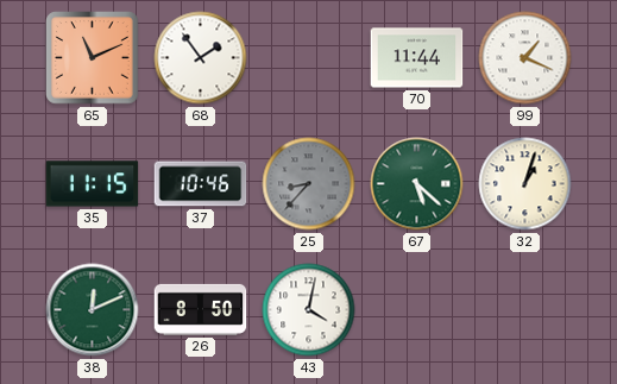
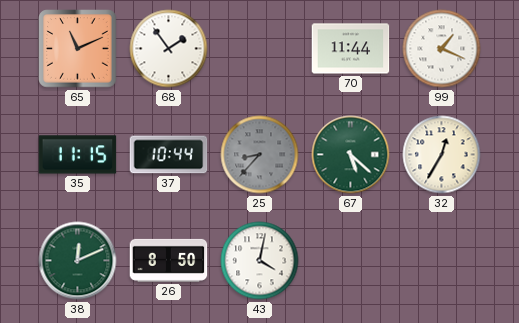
37: 10:46 -> 10:44 (169, 155)
32: 1:03 -> 12:35 (442, 155)
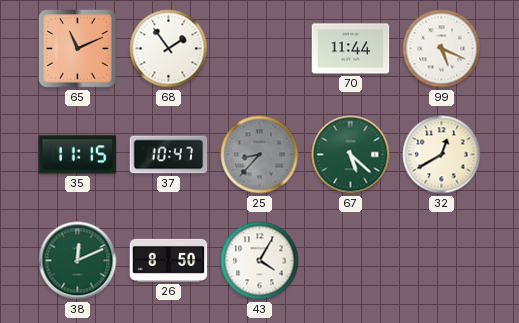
99: 1:19 -> 5:19 (442, 49)
37: 10:44 -> 10:47 (169, 155)
32: 12:35 -> 12:40 (442, 155)
43: 4:02 -> 4:05 (260, 261)
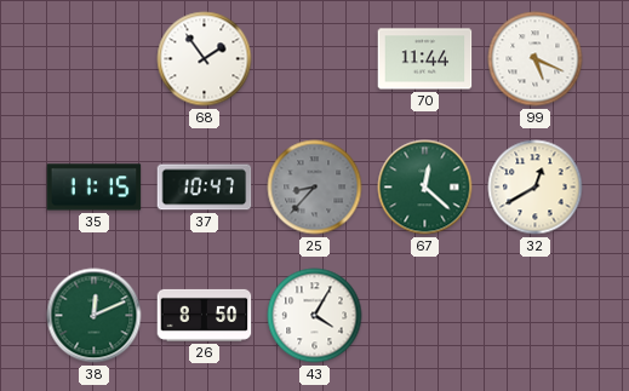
65: 11:11 -> none (78, 49)
67: 5:22 -> 12:22 (425, 188)
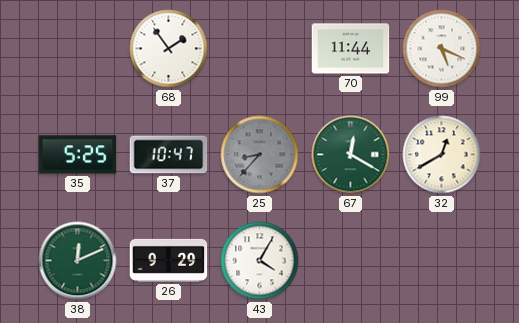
35: 11:15 -> 5:25 (78, 155)
67: 12:22 -> 12:20 (351, 155)
26: 8:50 -> 9:29 (169, 260)
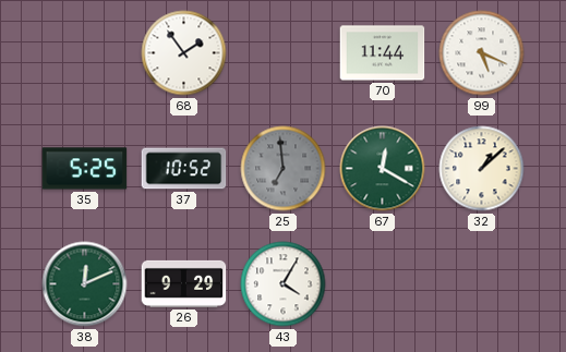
37: 10:47 -> 10:52 (184, 169)
25: 8:37 -> 6:59 (284, 169)
32: 12:40 -> 1:08 (482, 169)
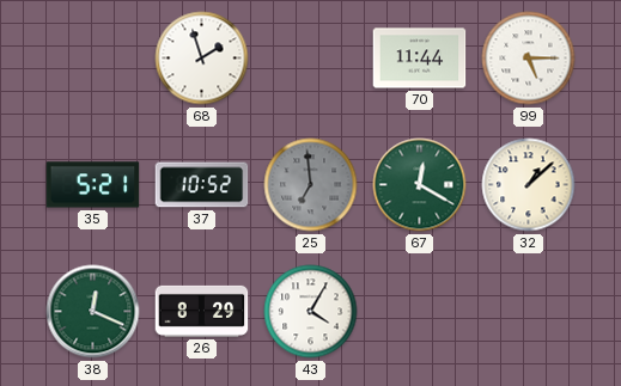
68: 1:54 -> 1:57 (202, 59)
99: 5:19 -> 5:15 (529, 59)
35: 5:25 -> 5:21 (93, 185)
38: 12:11 -> 12:19 (93, 312)
26: 9:29 -> 8:29 (202, 311)
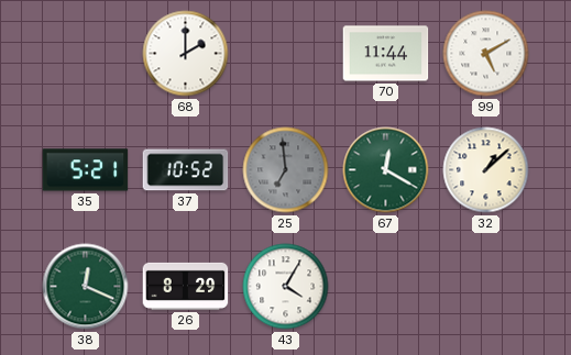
68: 1:57 -> 2:00 (186, 54)
99: 5:15 -> 5:10 (486, 54)
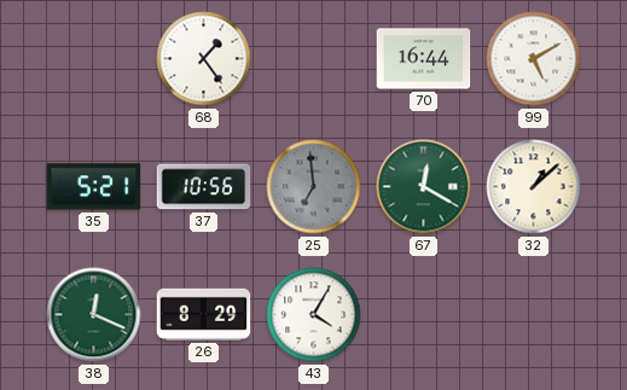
68: 2:00 -> 1:24 (204, 59)
70: 11:44 -> 16:44 (424, 59)
37: 10:52 -> 10:56 (204, 187)
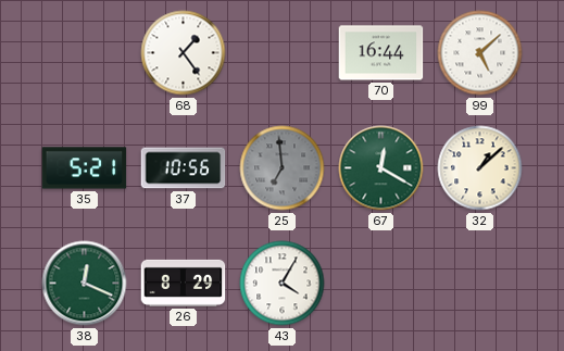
99: 5:10 -> 5:08 (480, 53)
